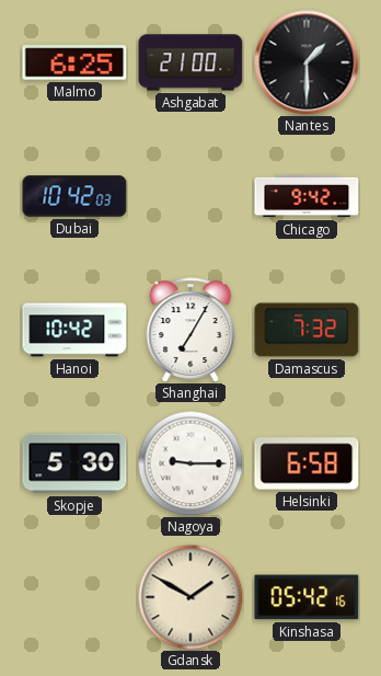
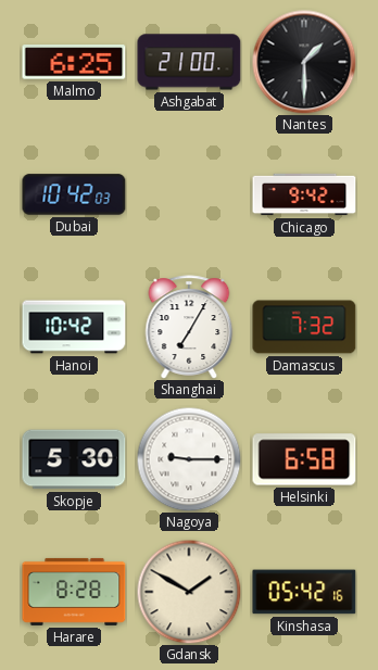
Harare: none -> 8:28 (74, 592)
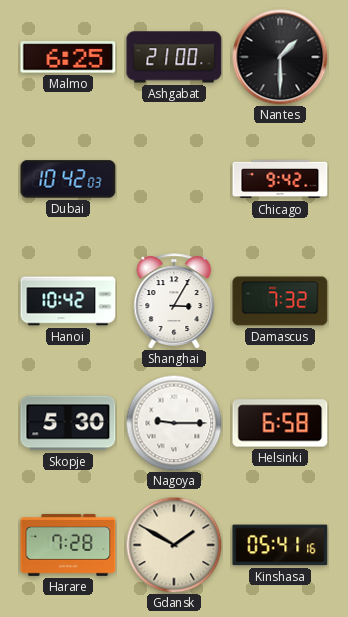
Shanghai: 7:05 -> 3:05 (174, 301)
Harare: 8:28 -> 7:28 (68, 545)
Kinshasa: 05:42 -> 05:41 (280, 545)
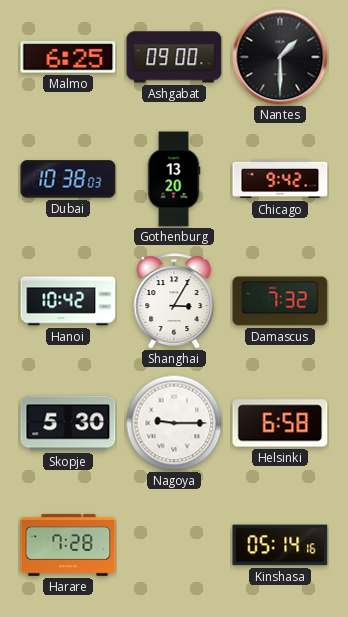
Ashgabat: 21:00 -> 09:00 (174, 57)
Dubai: 10:42 -> 10:38 (68, 179)
Gothenburg: none -> 13:20 (174, 179)
Gdansk: 1:50 -> none (174, 545)
Kinshasa: 05:41 -> 05:14 (280, 545)
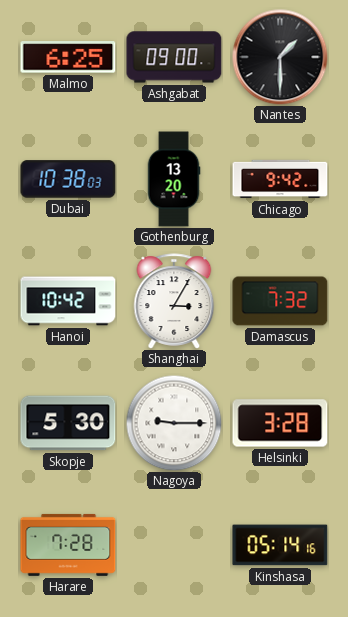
Helsinki: 6:58 -> 3:28 (280, 423)
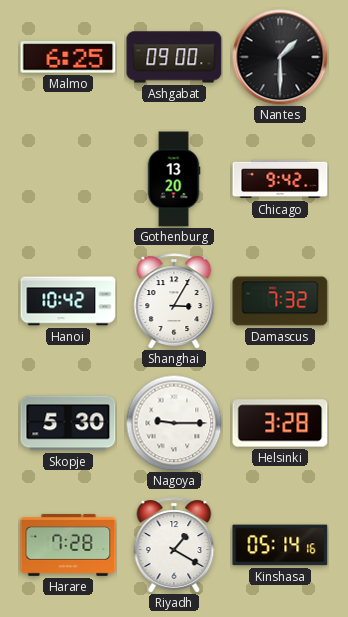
Dubai: 10:38 -> none (68, 179)
Riyadh: none -> 1:20 (174, 545)
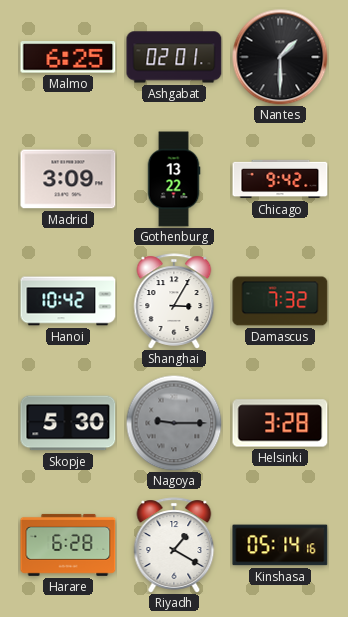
Ashgabat: 09:00 -> 02:01 (174, 57)
Madrid: none -> 3:09 (68, 179)
Gothenburg: 13:20 -> 13:22 (174, 179)
Nagoya dial: white -> grey (174, 423)
Harare: 7:28 -> 6:28 (68, 545)
